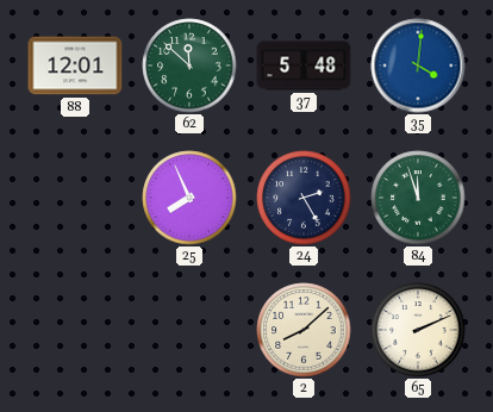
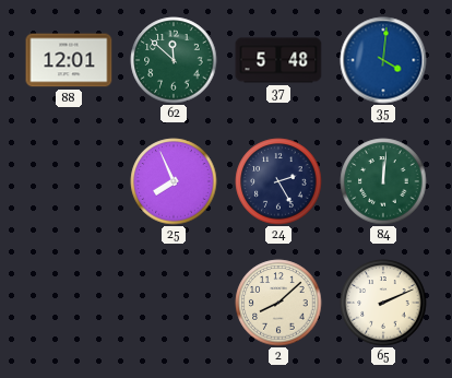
84: 11:57 -> 12:01 (383, 181)
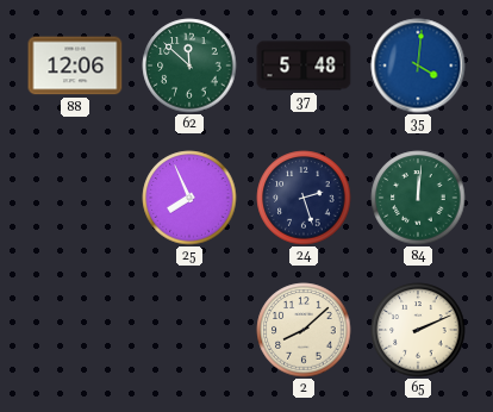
88: 12:01 -> 12:06 (75, 65)
24: 2:25 -> 2:27 (304, 198)
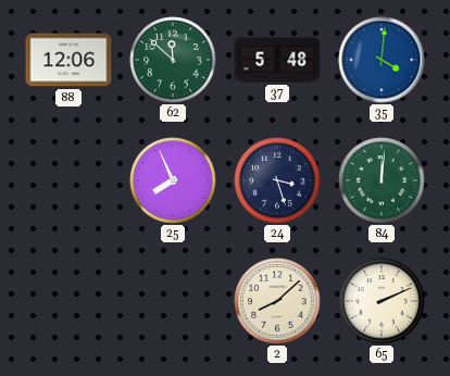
24: 2:27 -> 3:27 (277, 180)
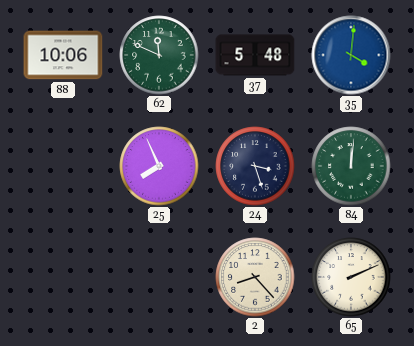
88: 12:06 -> 10:06 (63, 55)
62: 11:52 -> 11:49 (159, 55)
2: 8:08 -> 8:23 (255, 277)
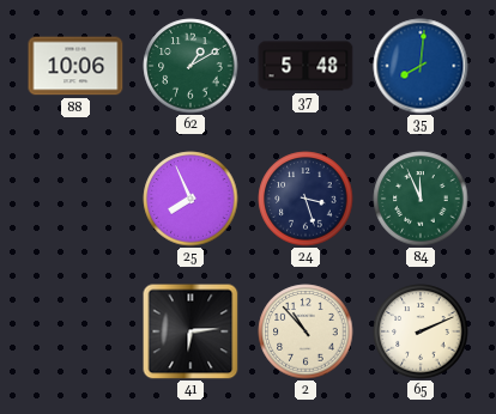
62: 11:49 -> 1:10 (190, 66)
35: 4:01 -> 8:01 (421, 66)
84: 12:01 -> 11:56 (421, 199)
41: none -> 6:14 (190, 331)
2: 8:23 -> 10:53 (306, 331)
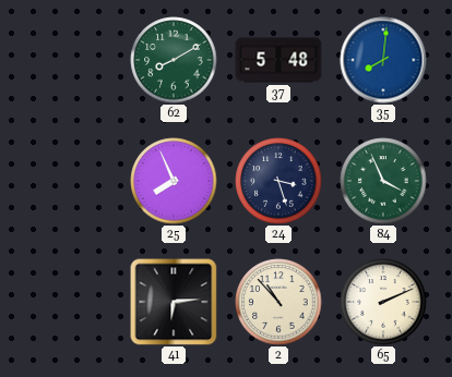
88: 10:06 -> none (75, 66)
62: 1:10 -> 8:10 (174, 60)
84: 11:56 -> 3:56 (383, 181)
